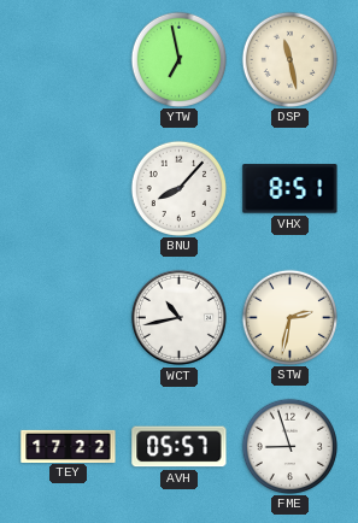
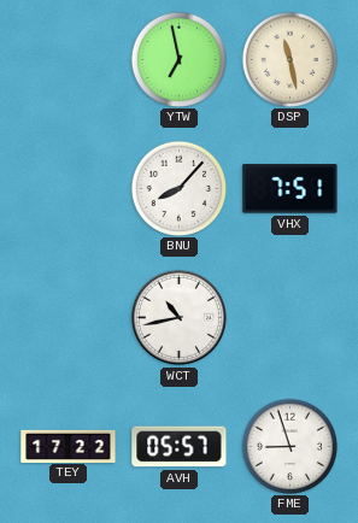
VHX: 8:51 -> 7:51 (290, 189)
STW: 2:32 -> none (289, 317)
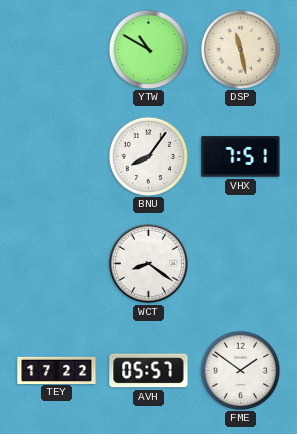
YTW: 6:58 -> 10:50 (148, 49)
BNU: 8:07 -> 8:06 (148, 156)
WCT: 10:43 -> 8:21 (148, 263)
FME: 8:57 -> 1:51 (240, 370)
